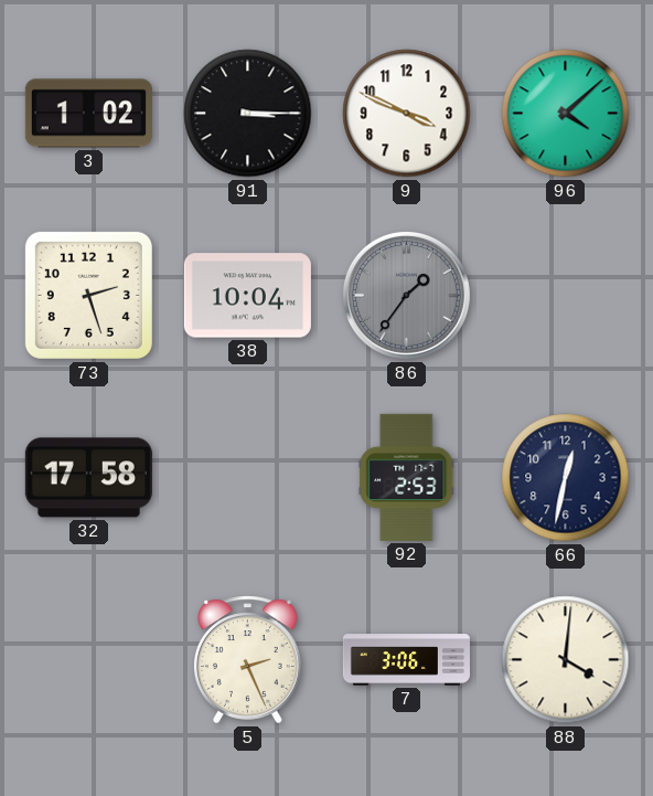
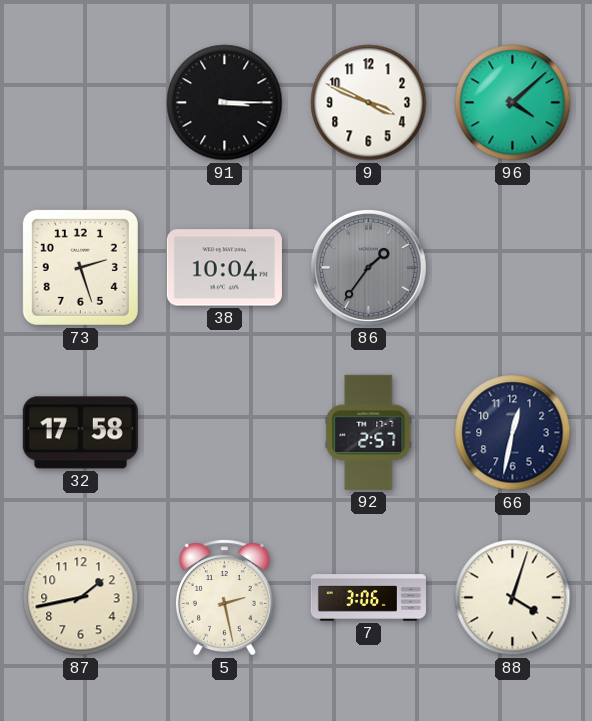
3: 1:02 -> none (88, 114)
92: 2:53 -> 2:57 (369, 432)
87: none -> 1:43 (81, 598)
5: 2:26 -> 2:28 (225, 598)
88: 4:01 -> 4:03 (513, 598)
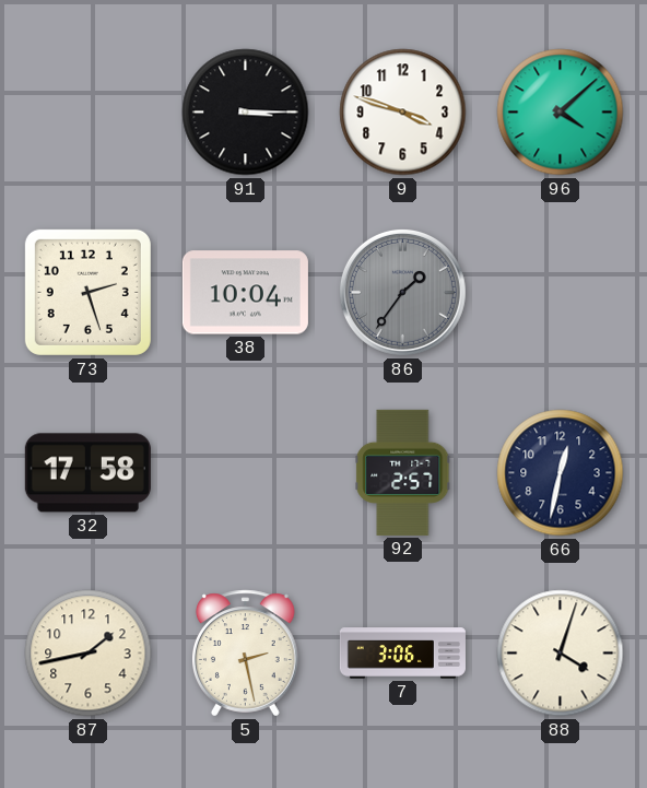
9: 3:49 -> 3:48 (403, 113)
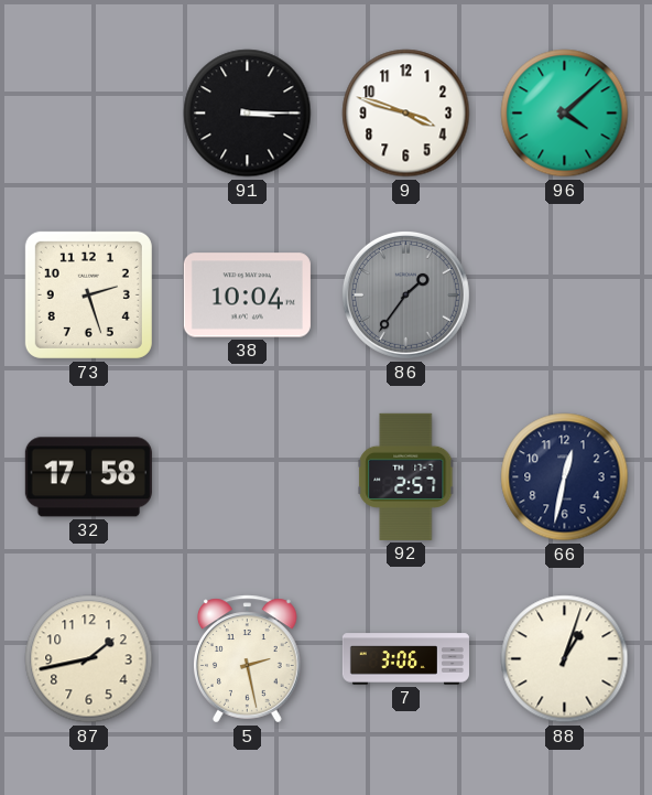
88: 4:03 -> 1:03 (565, 659)
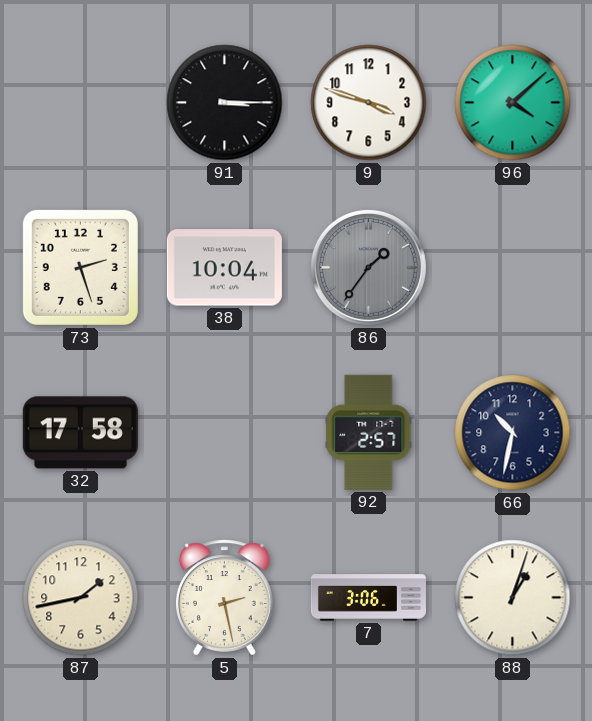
66: 12:32 -> 10:32 (513, 433)
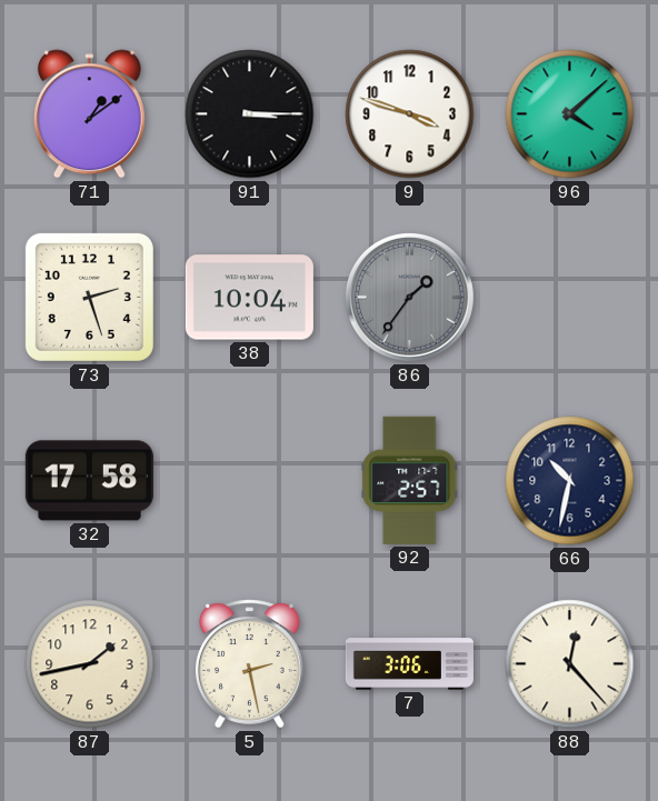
71: none -> 1:09 (89, 114)
88: 1:03 -> 12:23 (570, 664)
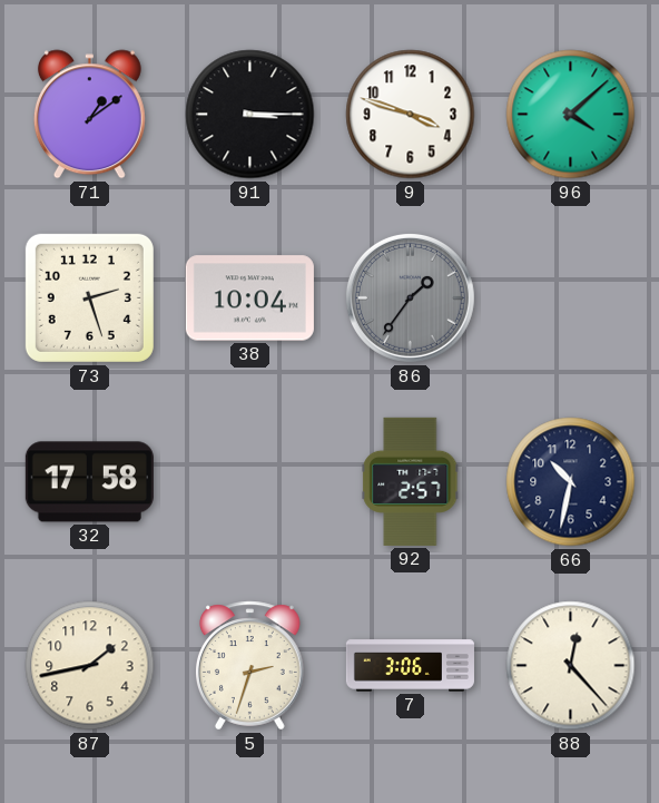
5: 2:28 -> 2:33 (250, 666)
